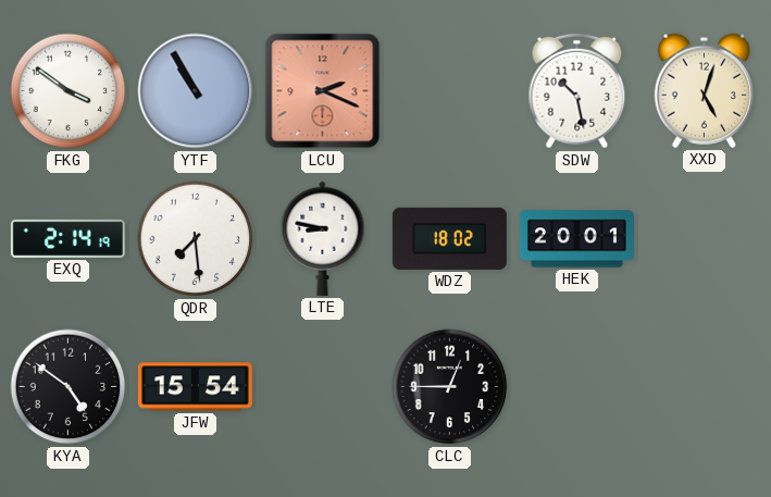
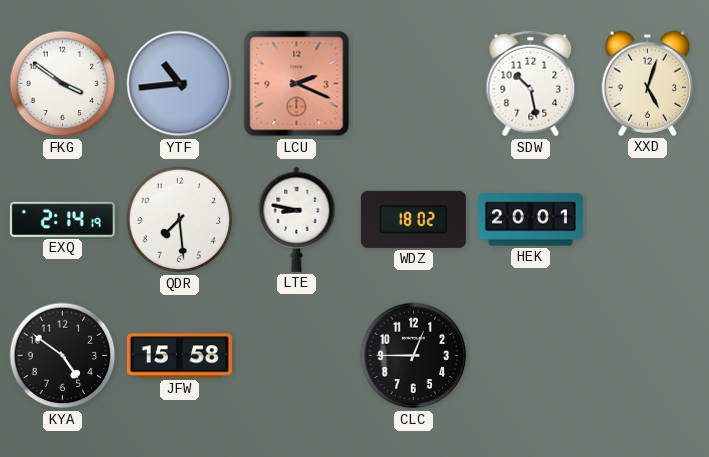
YTF: 10:55 -> 10:44 (180, 84)
JFW: 15:54 -> 15:58 (179, 356)
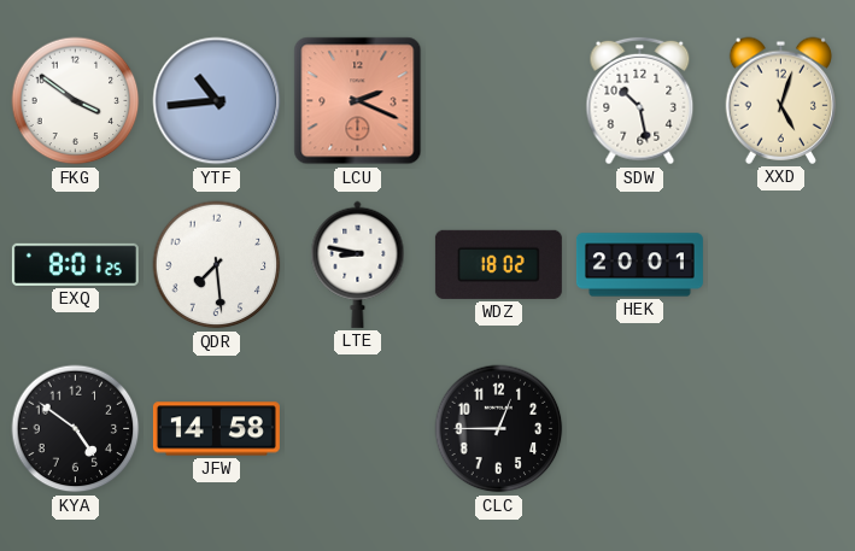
EXQ: 2:14 -> 8:01 (75, 264)
JFW: 15:58 -> 14:58 (216, 429)
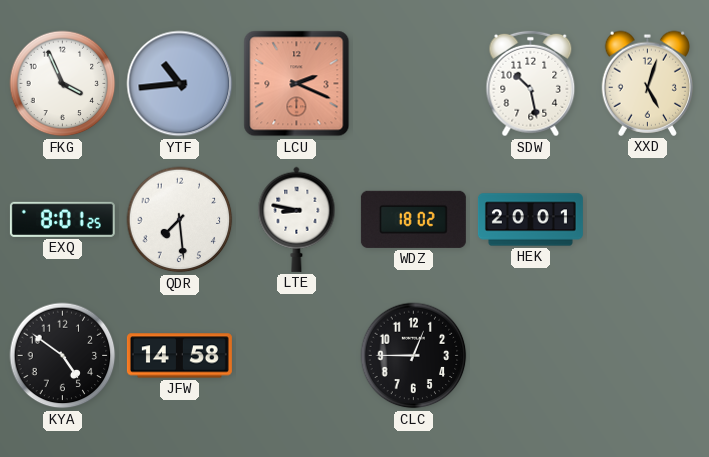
FKG: 3:51 -> 3:56 (63, 84)
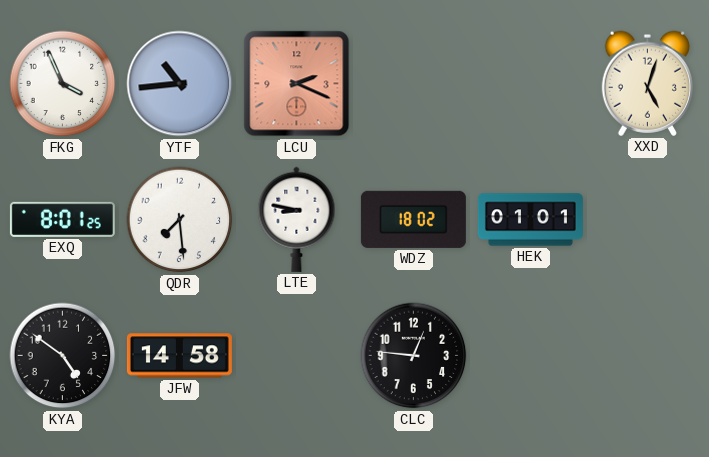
SDW: 10:28 -> none (531, 84)
HEK: 20:01 -> 01:01 (530, 220)
CLC: 12:45 -> 12:46 (414, 356)
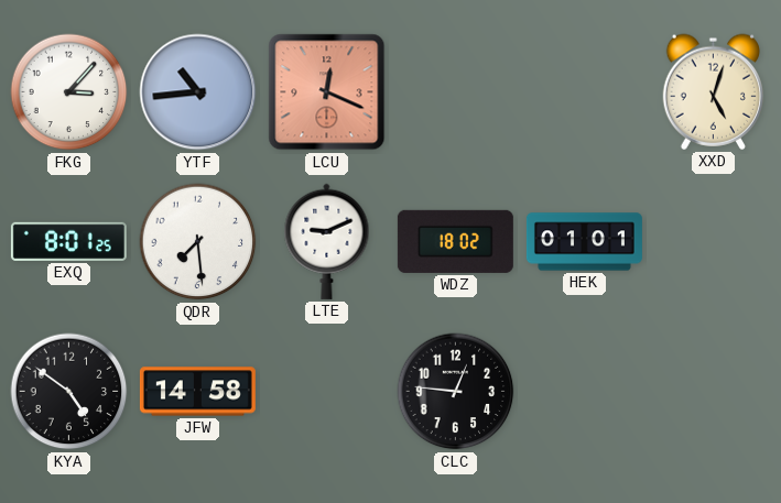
FKG: 3:56 -> 3:07 (69, 92)
LCU: 2:19 -> 12:19 (327, 92)
LTE: 8:47 -> 9:11 (327, 241)
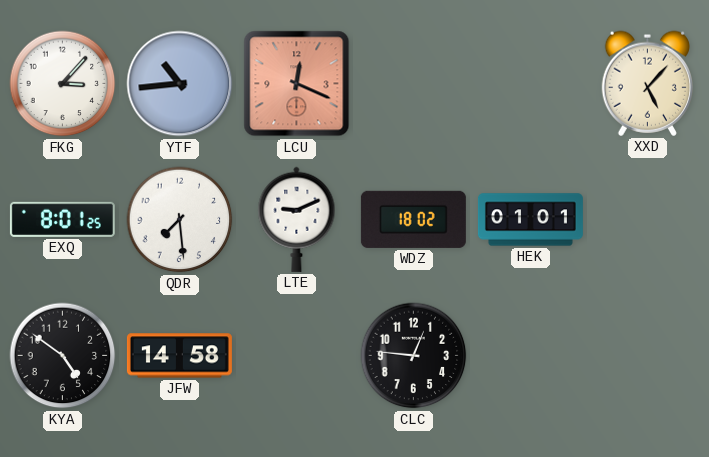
XXD: 5:03 -> 5:07 (647, 83)
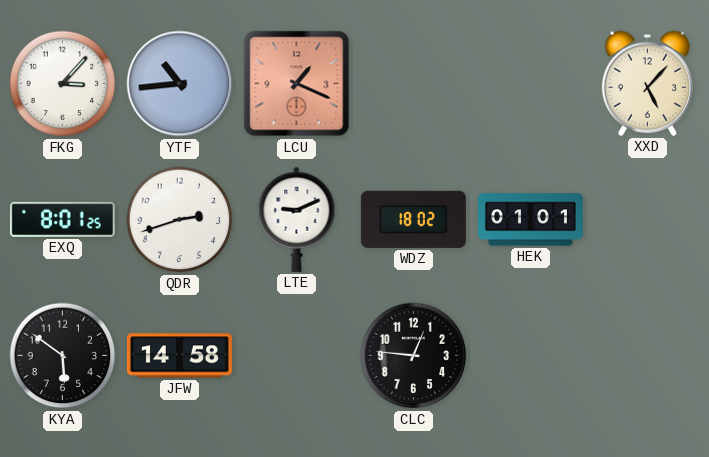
LCU: 12:19 -> 1:19 (297, 84)
QDR: 7:29 -> 2:42 (180, 220)
KYA: 4:51 -> 5:51 (63, 356)
